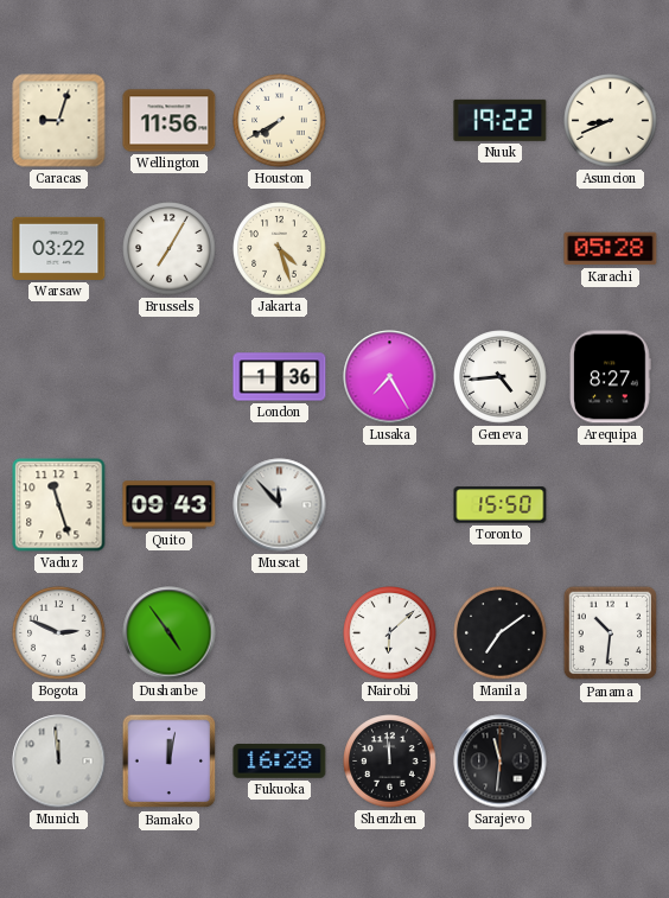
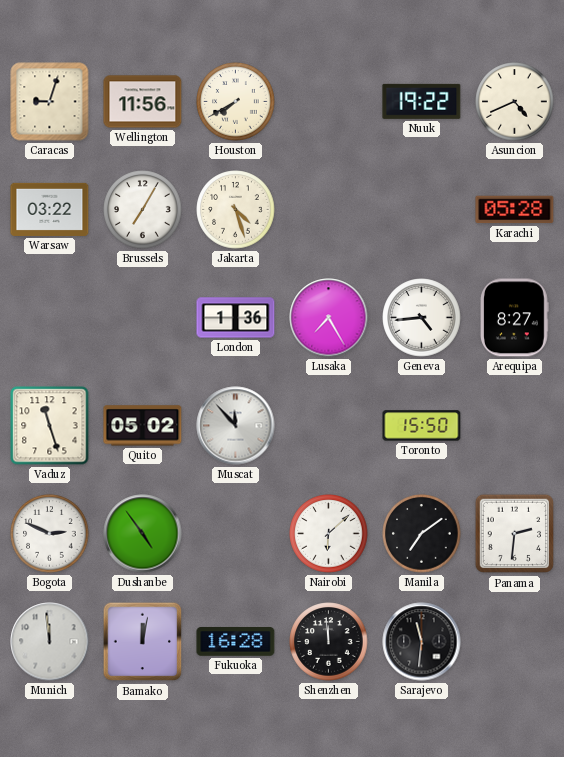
Asuncion: 8:41 -> 4:41 (515, 102)
Quito: 09:43 -> 05:02 (143, 426)
Panama: 10:31 -> 2:31 (515, 534)
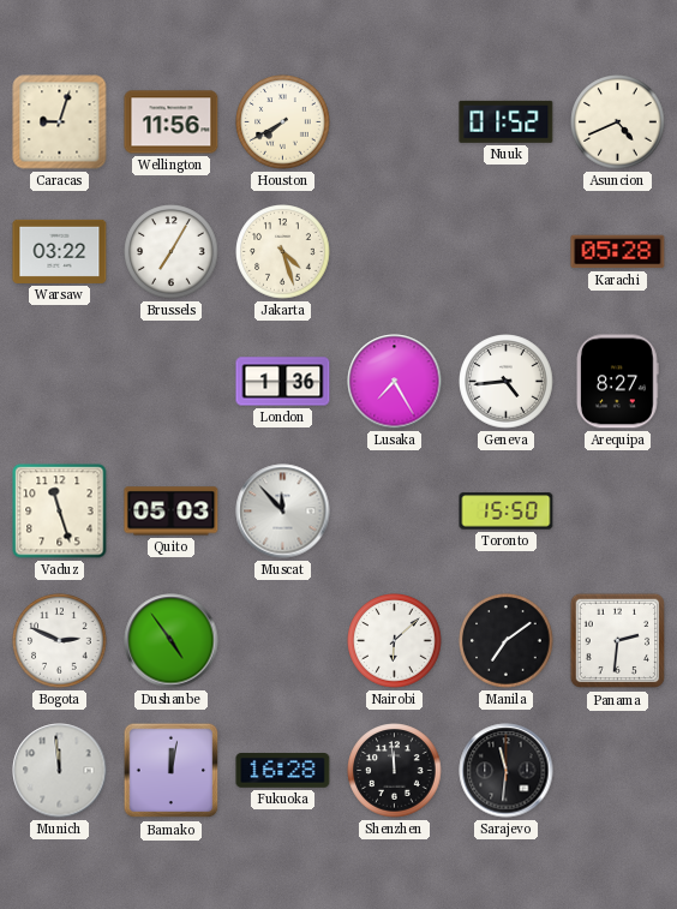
Nuuk: 19:22 -> 01:52 (507, 121)
Quito: 05:02 -> 05:03 (172, 512)
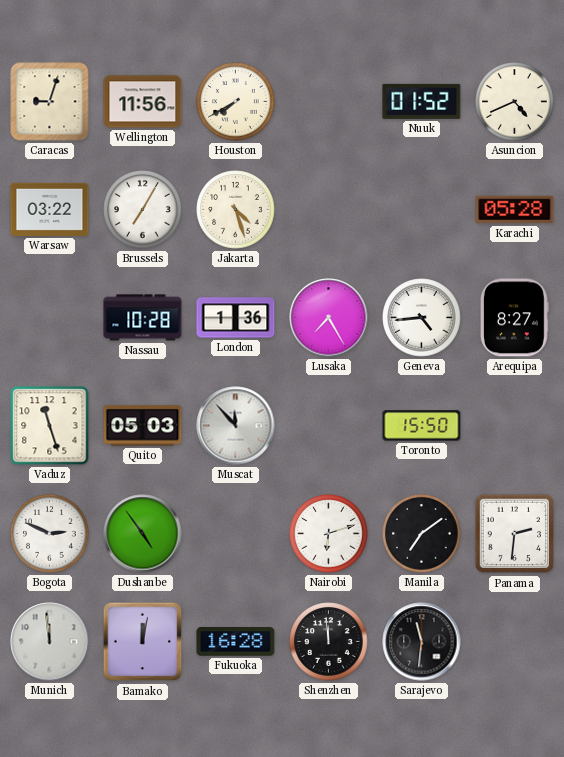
Nassau: none -> 10:28 (143, 318)
Nairobi: 6:08 -> 6:12 (329, 534)
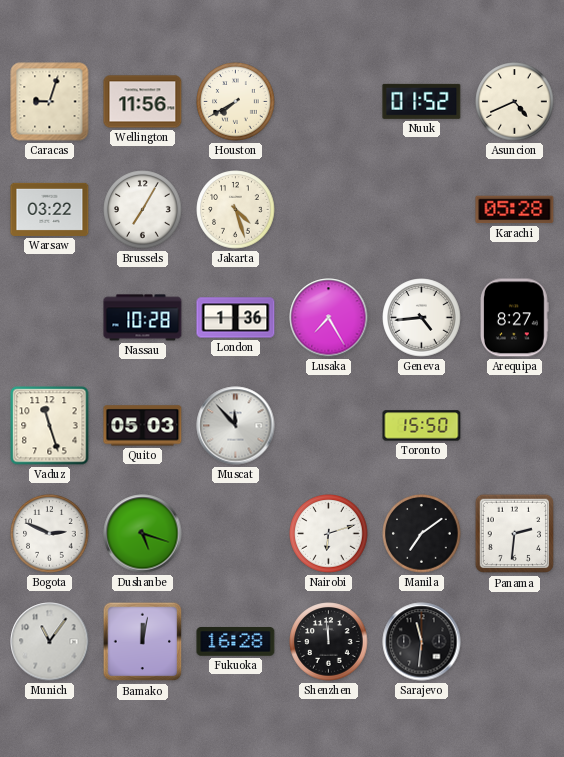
Dushanbe: 4:54 -> 5:18 (143, 534)
Munich: 11:59 -> 11:06 (50, 642)
